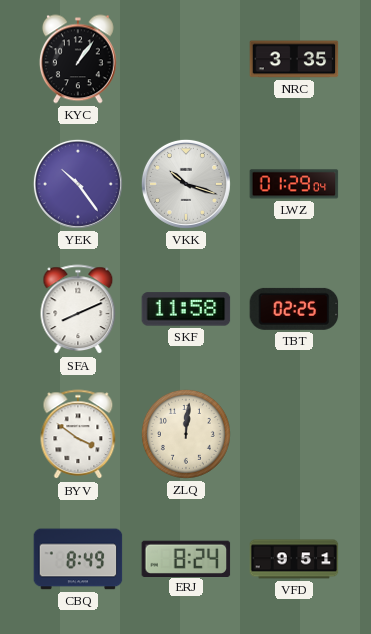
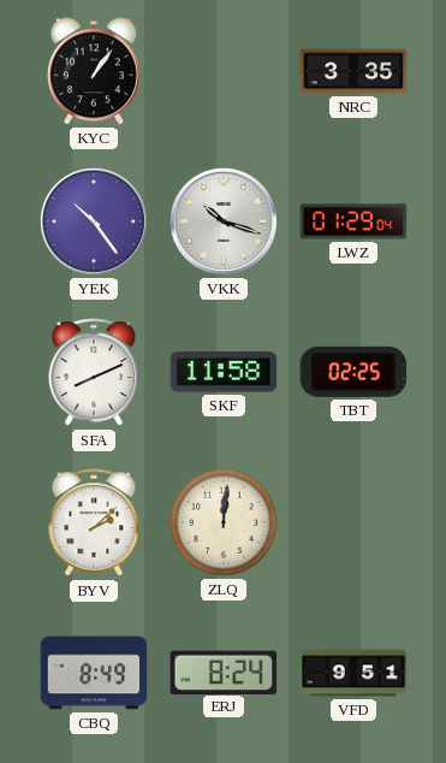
BYV: 3:51 -> 2:08 (94, 524)
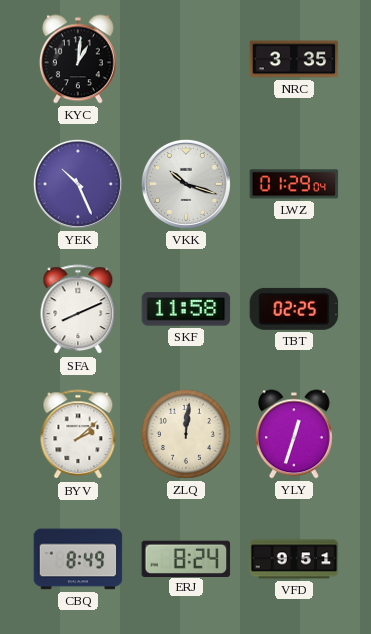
KYC: 1:06 -> 1:01 (78, 59)
YEK: 10:24 -> 10:26 (78, 184)
YLY: none -> 12:33 (294, 434)
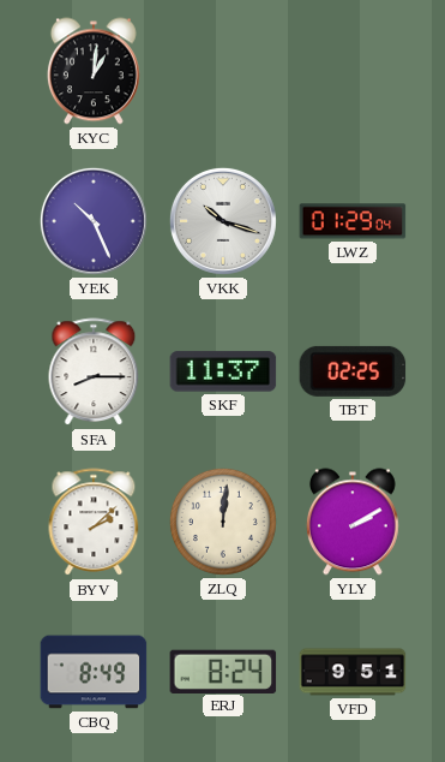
NRC: 3:35 -> none (294, 59)
SFA: 8:11 -> 8:15 (94, 373)
SKF: 11:58 -> 11:37 (223, 371)
YLY: 12:33 -> 2:10 (353, 522)
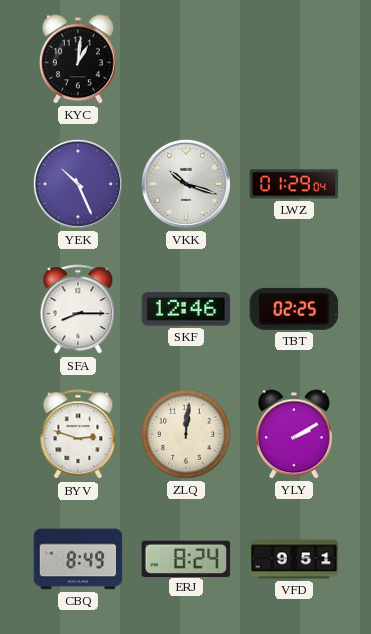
SKF: 11:37 -> 12:46 (186, 309)
BYV: 2:08 -> 2:48 (78, 435)
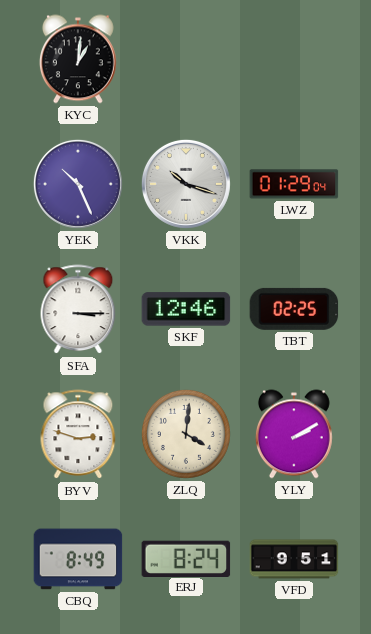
SFA: 8:15 -> 3:15 (78, 310)
ZLQ: 12:01 -> 4:01 (186, 434)
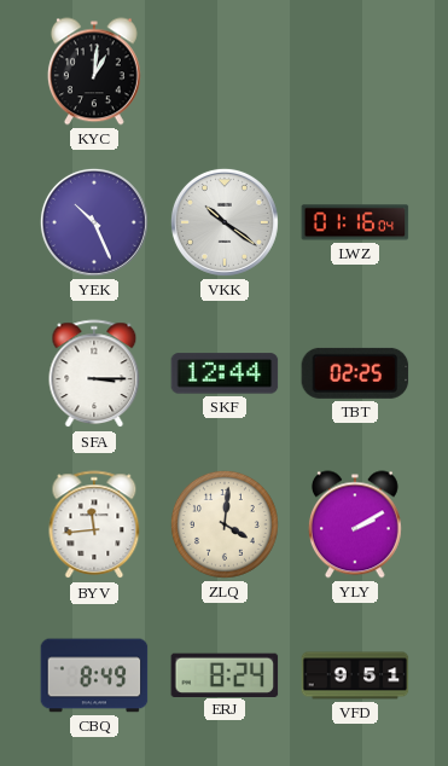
VKK: 10:18 -> 10:21 (225, 222)
LWZ: 01:29 -> 01:16 (355, 222)
SKF: 12:46 -> 12:44 (225, 373)
BYV: 2:48 -> 11:44 (94, 526)
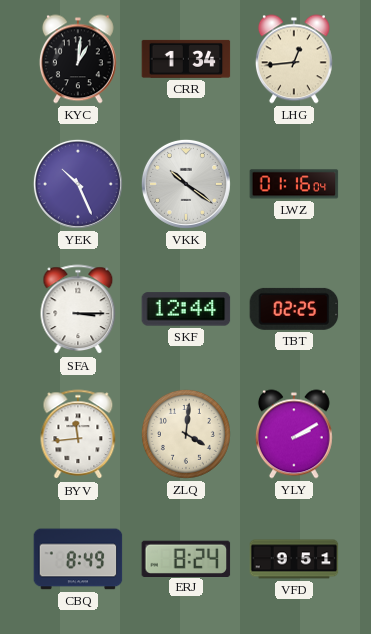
CRR: none -> 1:34 (186, 59)
LHG: none -> 12:44 (294, 59)
